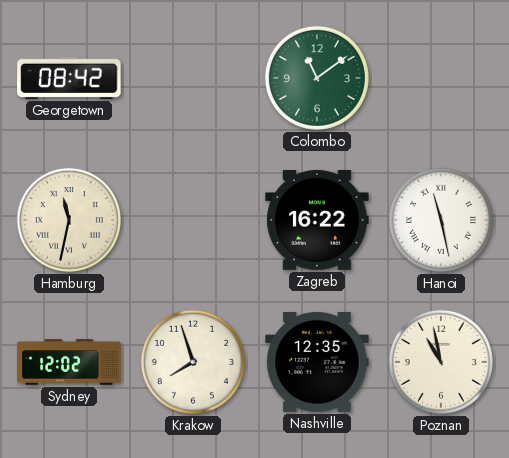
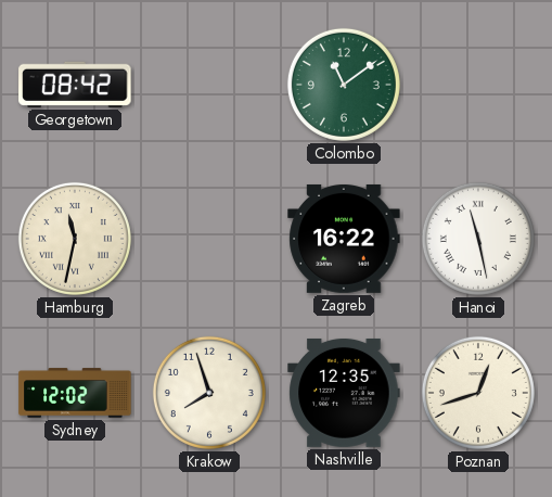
Poznan: 10:58 -> 12:42 (478, 393)
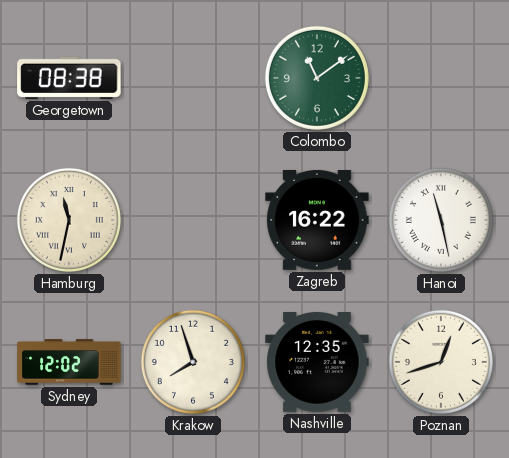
Georgetown: 08:42 -> 08:38 (69, 78)
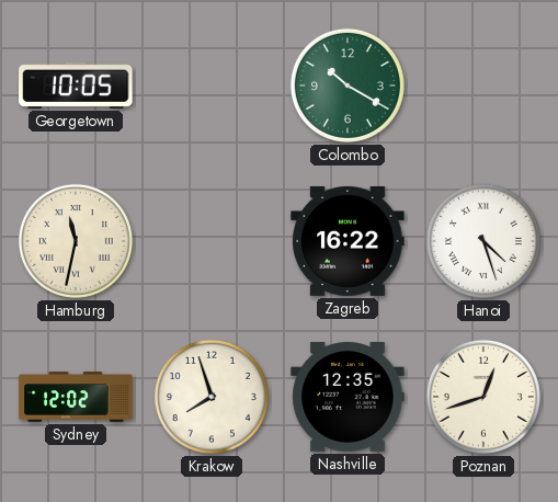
Georgetown: 08:38 -> 10:05 (76, 85)
Colombo: 11:09 -> 10:20 (348, 85)
Hanoi: 11:28 -> 4:27 (483, 241)
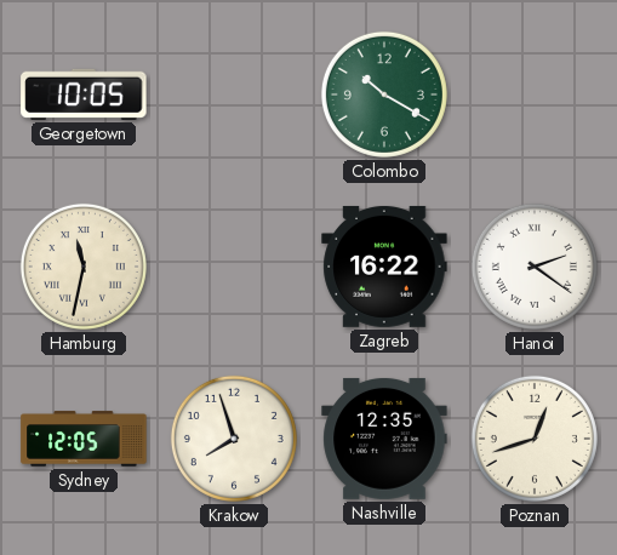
Hanoi: 4:27 -> 2:21 (535, 267)
Sydney: 12:02 -> 12:05 (84, 439)
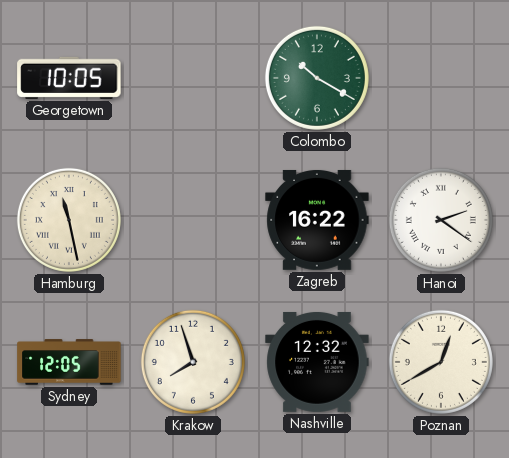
Hamburg: 11:32 -> 11:28 (69, 220)
Nashville: 12:35 -> 12:32 (317, 362)
Poznan: 12:42 -> 12:40 (441, 362)
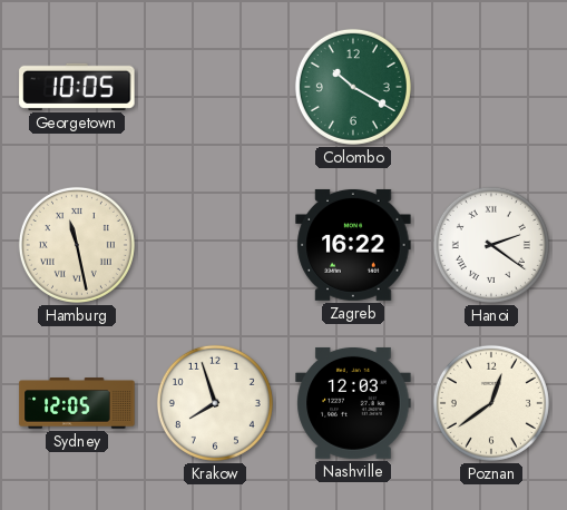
Nashville: 12:32 -> 12:03 (353, 403)
Poznan: 12:40 -> 12:39 (491, 403)
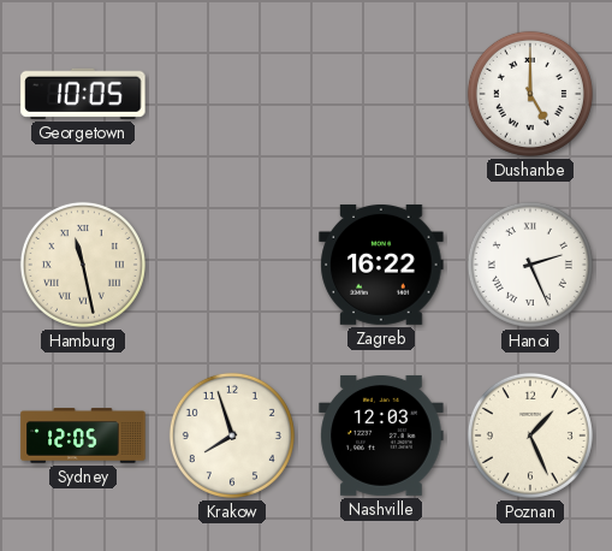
Colombo: 10:20 -> none (353, 87)
Dushanbe: none -> 5:00 (530, 94)
Hanoi: 2:21 -> 2:26 (530, 265)
Poznan: 12:39 -> 1:26 (530, 436)
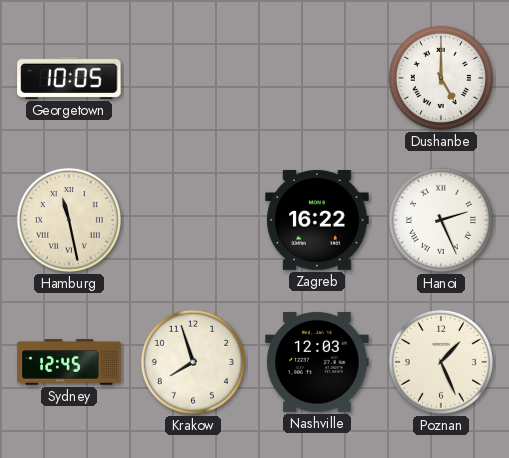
Sydney: 12:05 -> 12:45 (69, 362)
